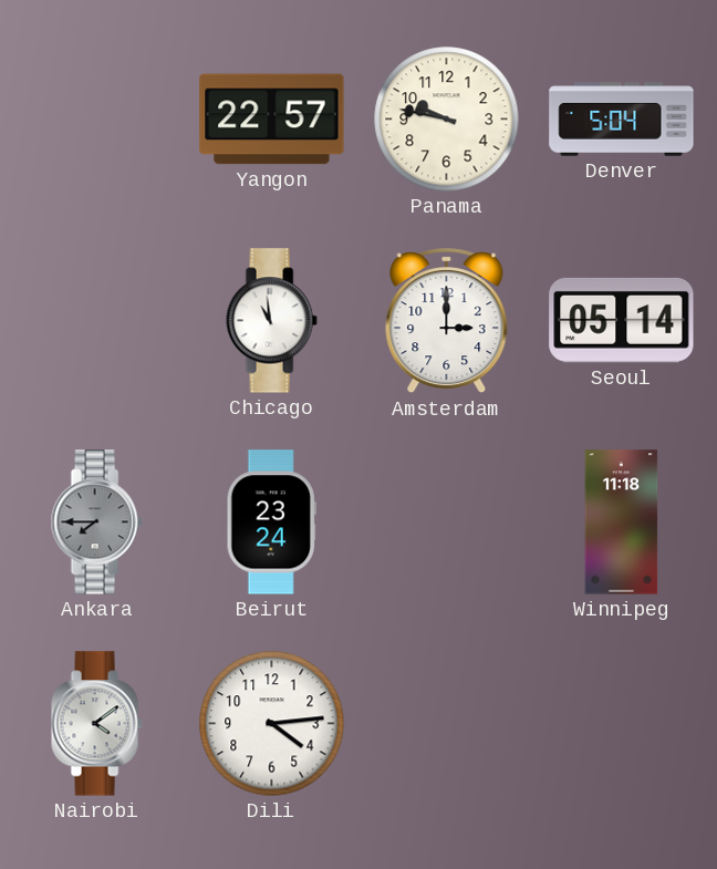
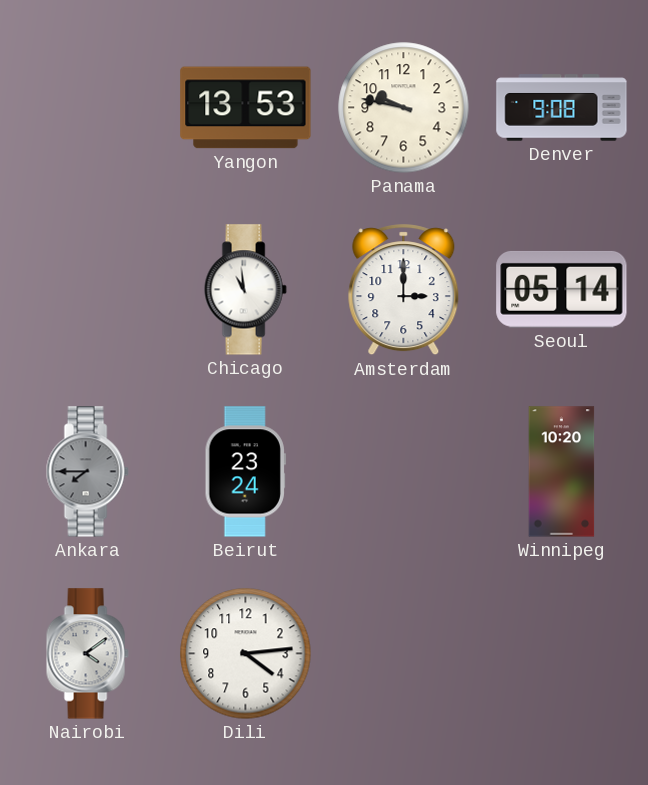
Yangon: 22:57 -> 13:53 (246, 108)
Denver: 5:04 -> 9:08 (562, 108)
Winnipeg: 11:18 -> 10:20 (562, 472)
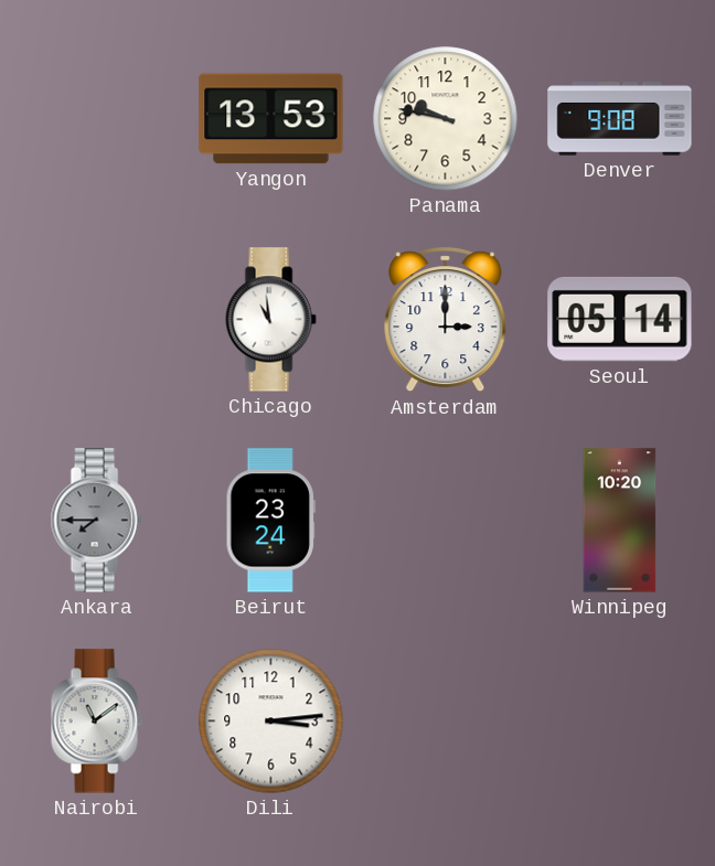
Nairobi: 4:09 -> 11:09 (96, 721)
Dili: 4:14 -> 3:14 (271, 721)
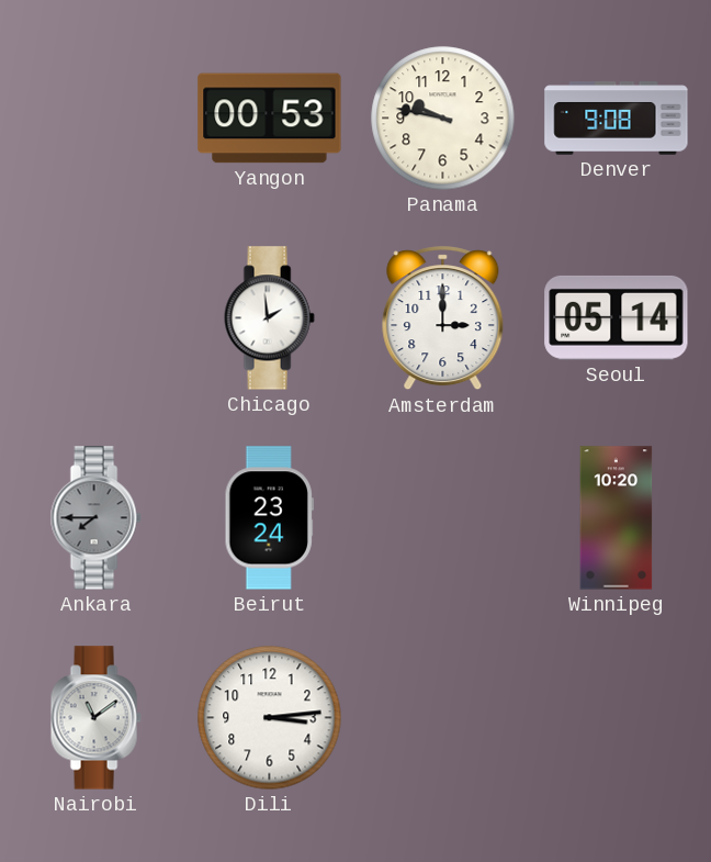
Yangon: 13:53 -> 00:53 (270, 119)
Chicago: 10:59 -> 1:59 (269, 318)
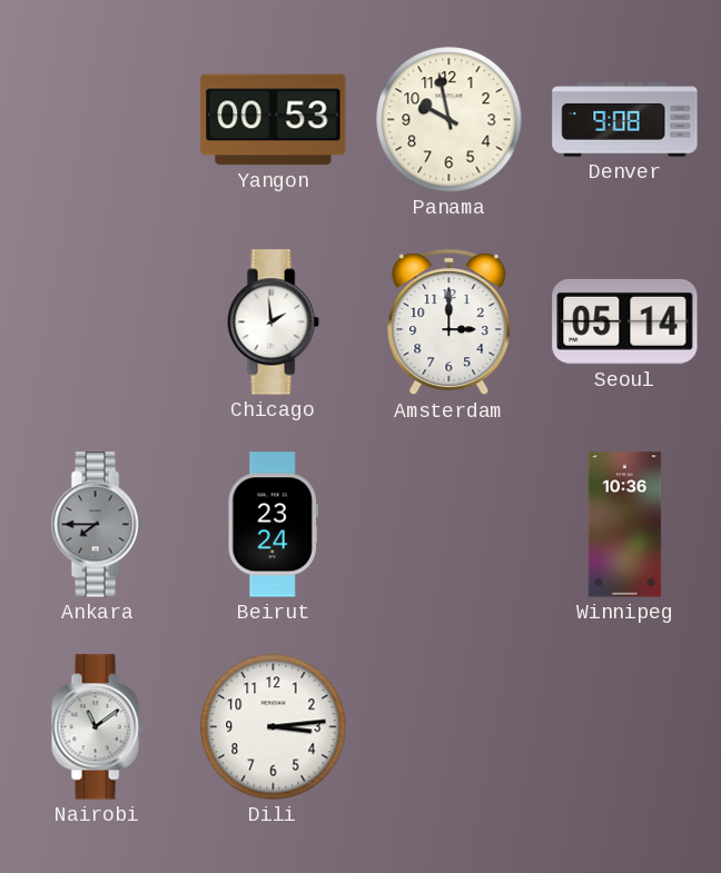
Panama: 9:47 -> 9:58 (450, 120)
Winnipeg: 10:20 -> 10:36 (625, 525)
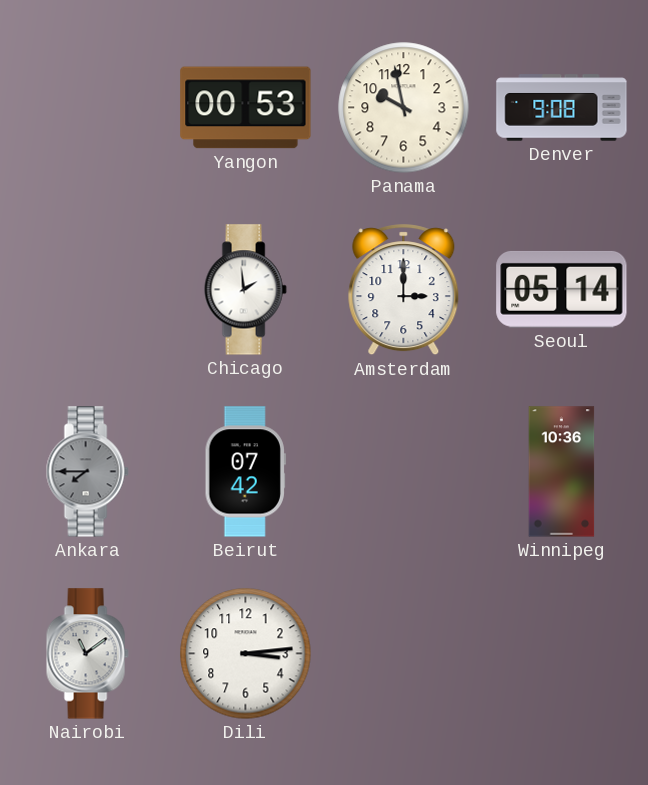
Beirut: 23:24 -> 07:42 (245, 472)
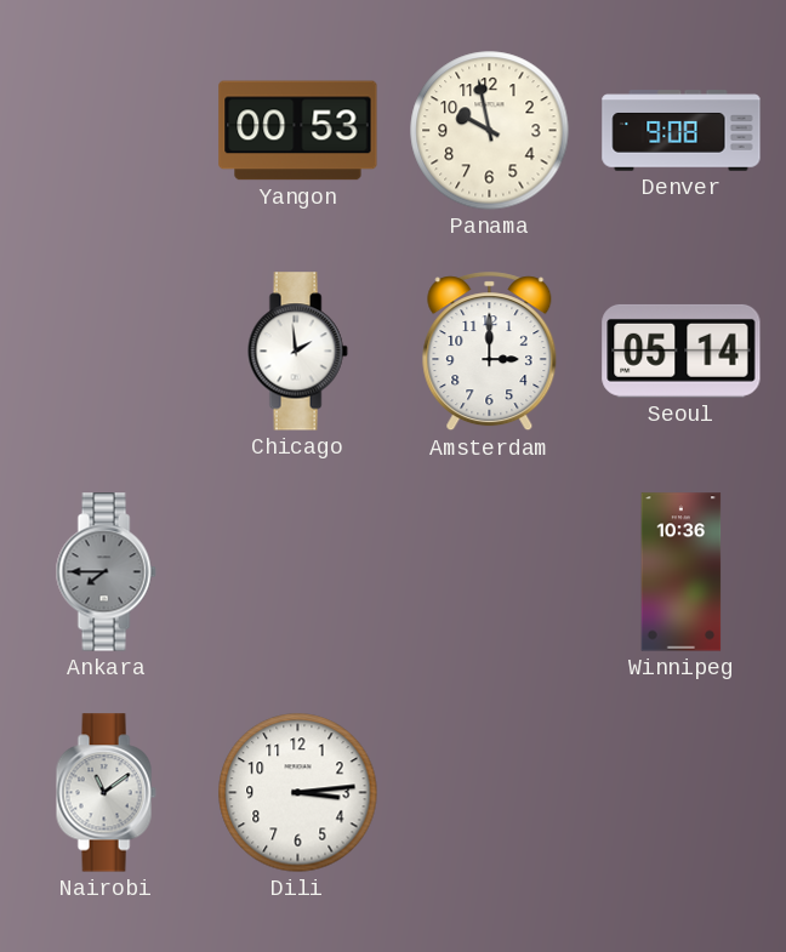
Beirut: 07:42 -> none (245, 472)
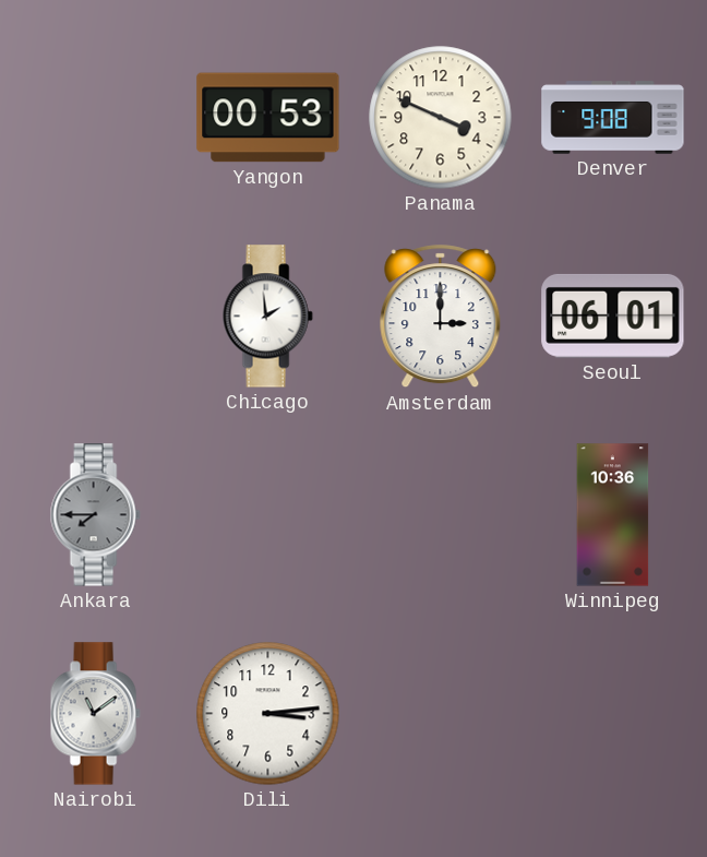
Panama: 9:58 -> 3:49 (441, 118)
Seoul: 05:14 -> 06:01 (613, 316)
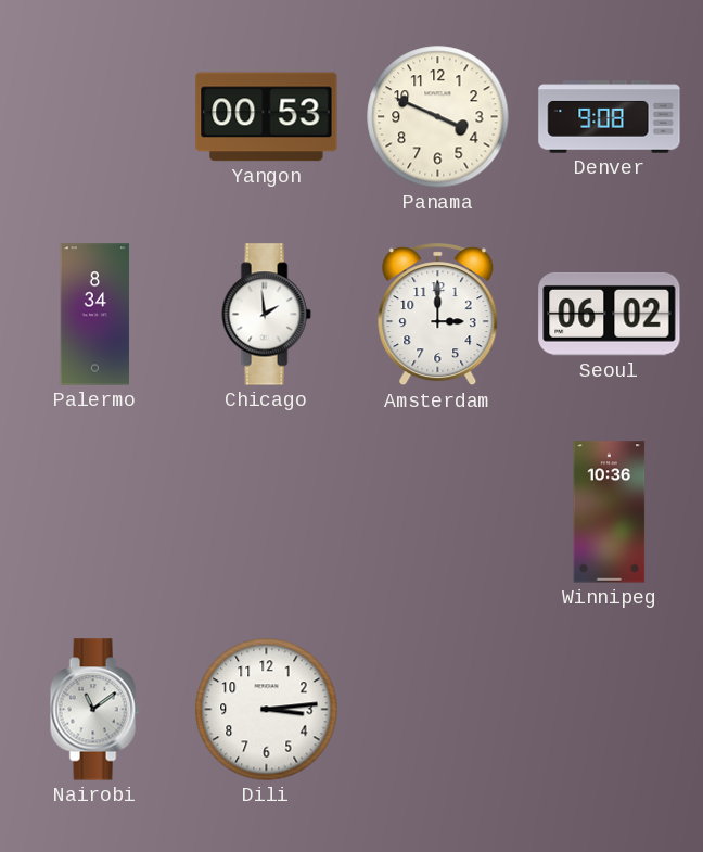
Palermo: none -> 8:34 (95, 315)
Seoul: 06:01 -> 06:02 (610, 314)
Ankara: 7:45 -> none (95, 515)
